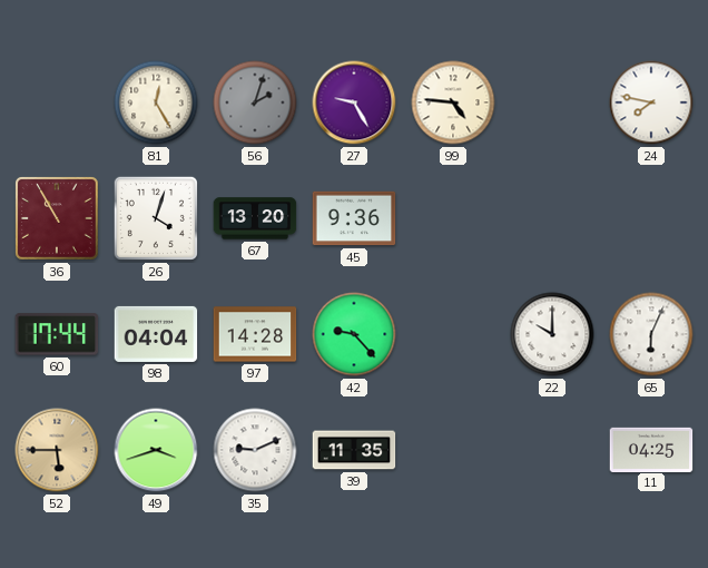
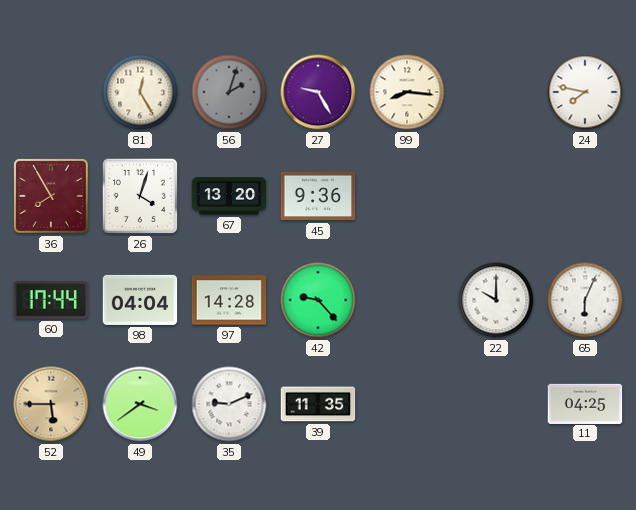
99: 4:46 -> 8:16 (407, 92)
36: 10:55 -> 7:55 (52, 197)
49: 3:42 -> 3:39 (140, 404)
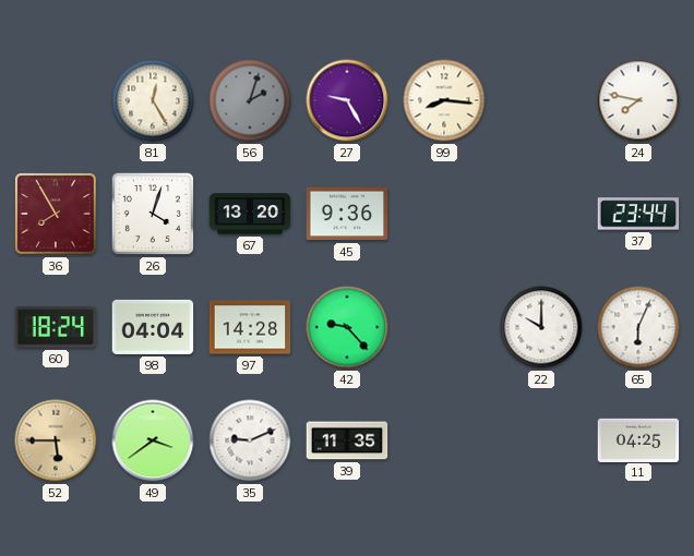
37: none -> 23:44 (638, 214)
60: 17:44 -> 18:24 (56, 327)
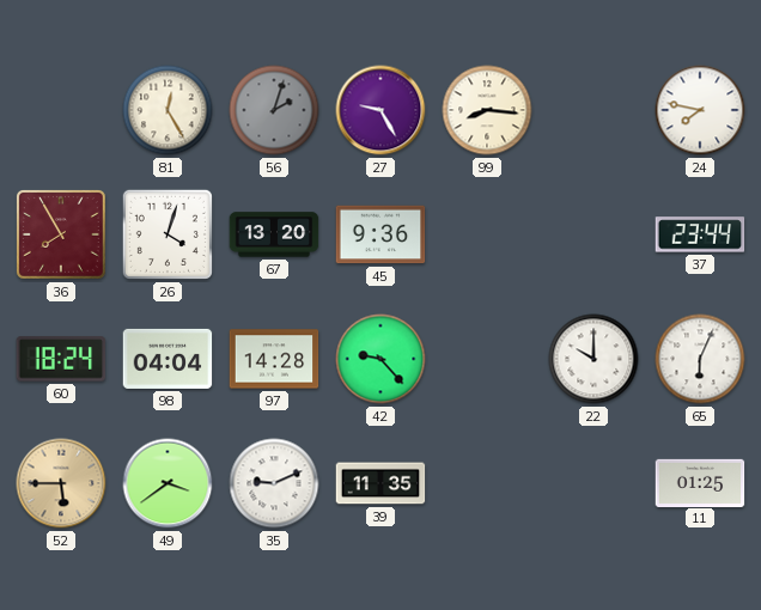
11: 04:25 -> 01:25 (700, 482)
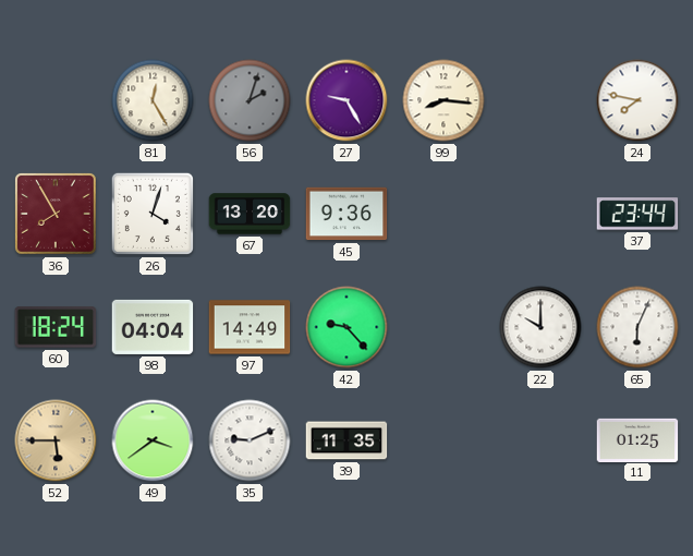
97: 14:28 -> 14:49 (250, 327)
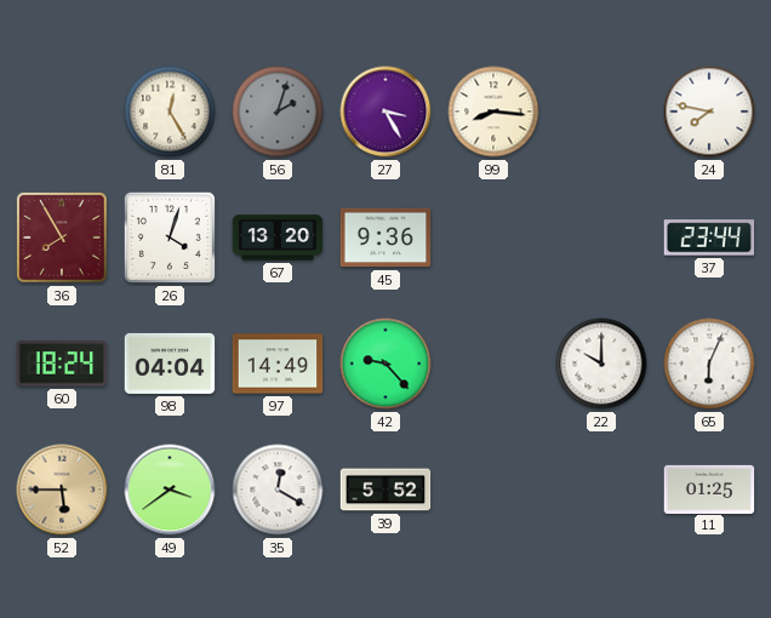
27: 9:25 -> 3:25 (385, 111)
35: 9:11 -> 12:20 (278, 490)
39: 11:35 -> 5:52 (385, 490)
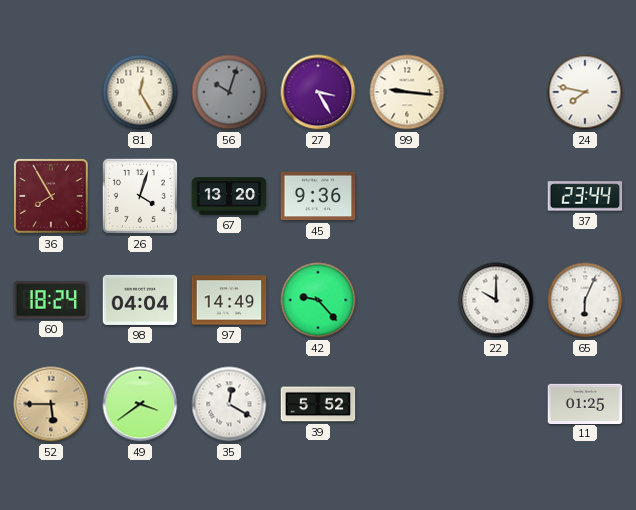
56: 2:03 -> 10:03 (229, 92)
99: 8:16 -> 9:16 (407, 92)
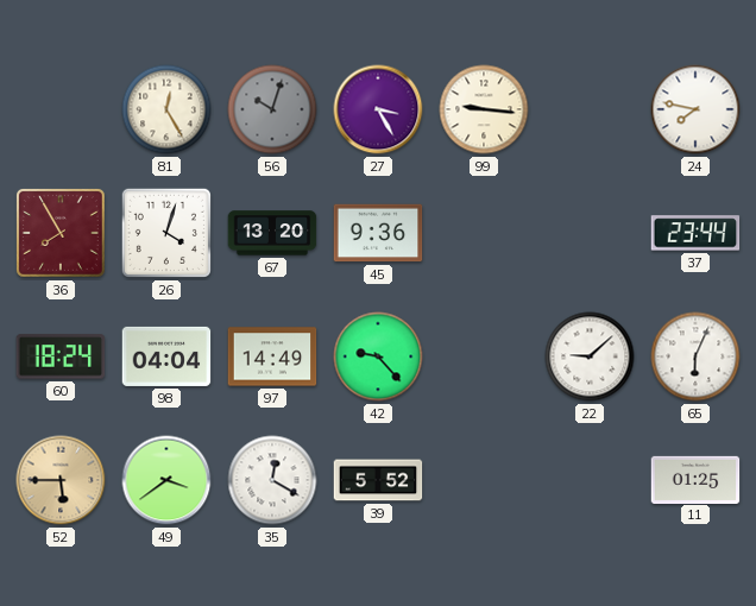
22: 10:00 -> 9:08 (590, 356)
